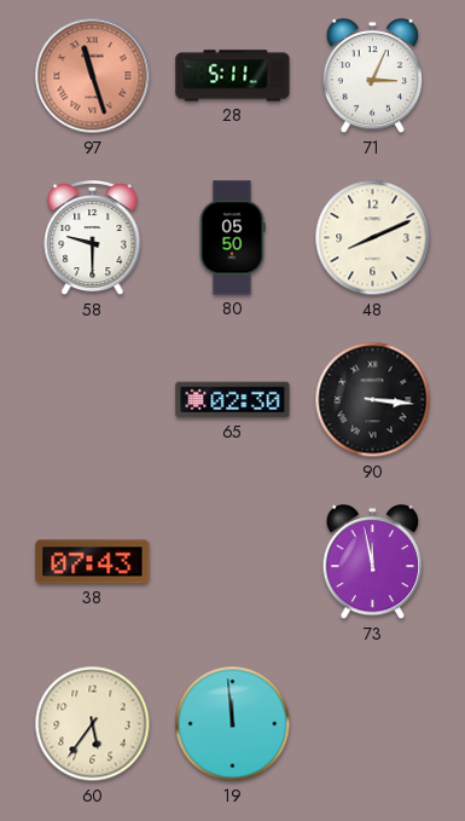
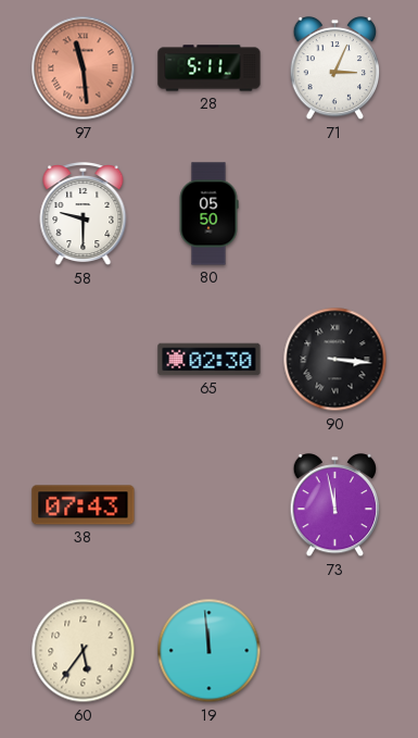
97: 11:27 -> 11:29 (84, 68)
48: 8:11 -> none (373, 238)
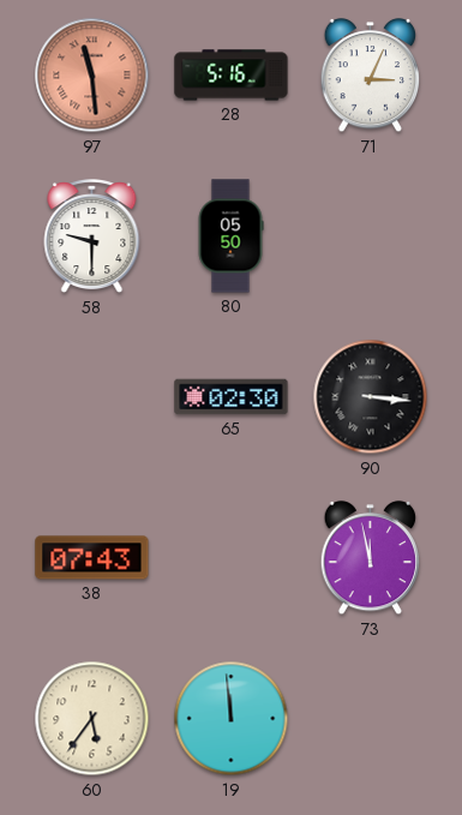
28: 5:11 -> 5:16 (232, 76)
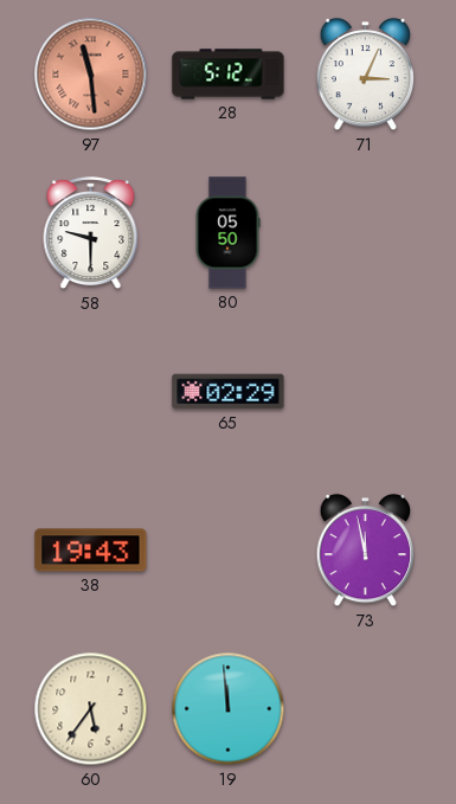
28: 5:16 -> 5:12 (229, 75)
65: 02:30 -> 02:29 (229, 392)
90: 3:16 -> none (371, 397)
38: 07:43 -> 19:43 (91, 551)
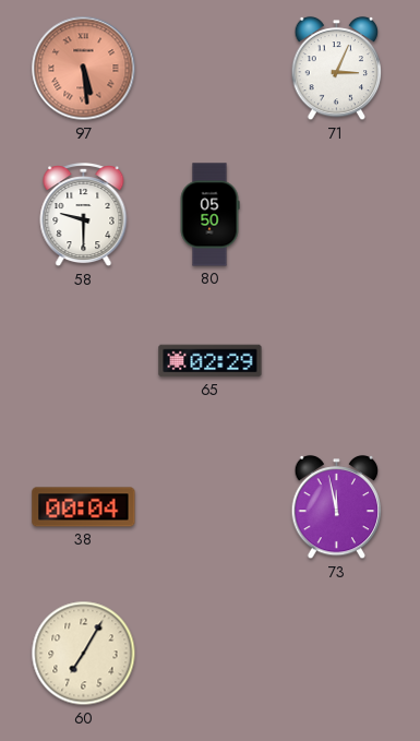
97: 11:29 -> 5:29 (84, 69)
28: 5:12 -> none (229, 75)
38: 19:43 -> 00:04 (84, 507)
60: 5:36 -> 7:05 (84, 654)
19: 11:59 -> none (229, 709)
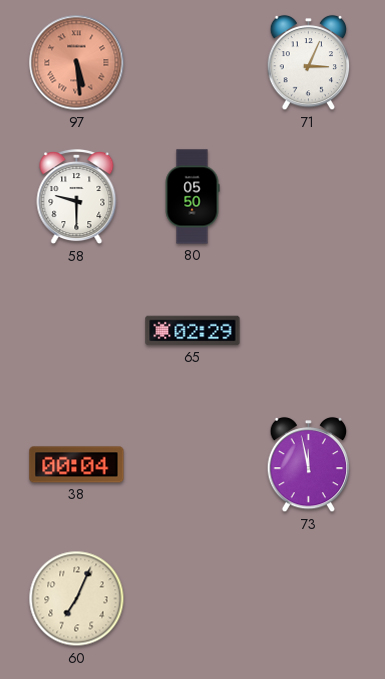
60: 7:05 -> 7:04 (77, 599)
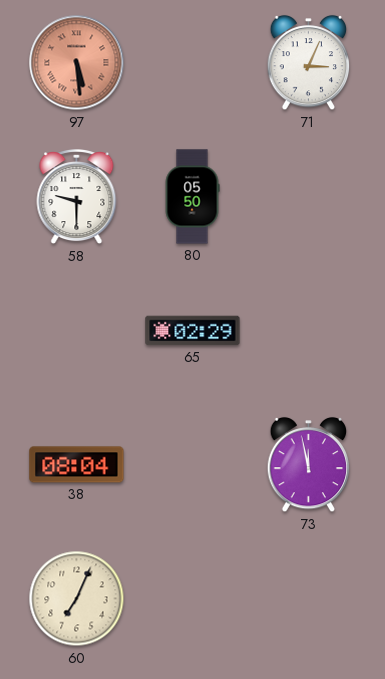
38: 00:04 -> 08:04 (77, 465)
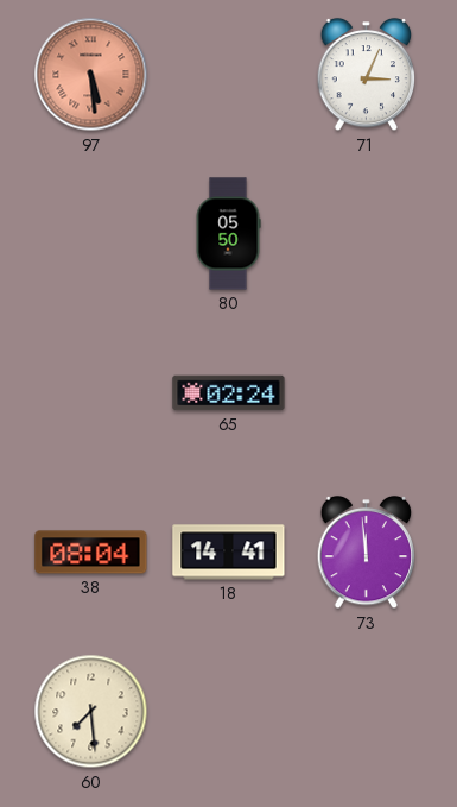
58: 9:30 -> none (77, 198)
65: 02:29 -> 02:24 (229, 393)
18: none -> 14:41 (229, 553)
73: 11:58 -> 11:59 (367, 553)
60: 7:04 -> 7:29 (91, 712)
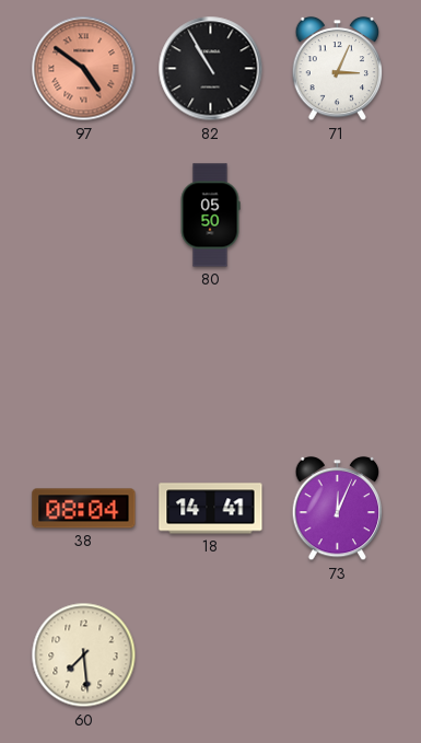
97: 5:29 -> 4:51 (84, 69)
82: none -> 10:55 (211, 69)
65: 02:24 -> none (229, 393)
73: 11:59 -> 12:04 (338, 509)
